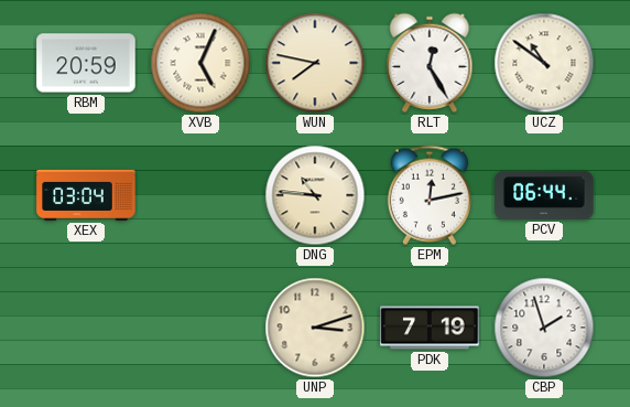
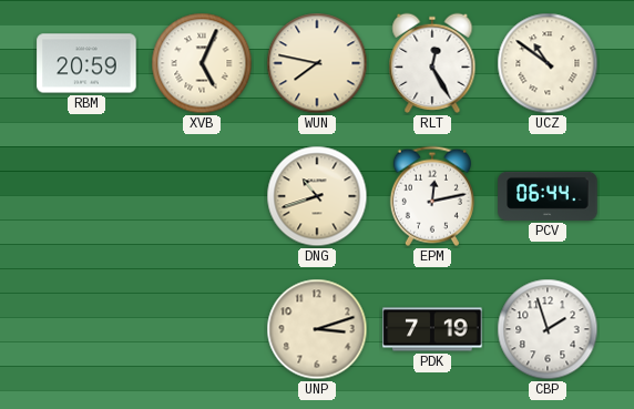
XEX: 03:04 -> none (86, 195)
DNG: 10:46 -> 10:42 (317, 196)
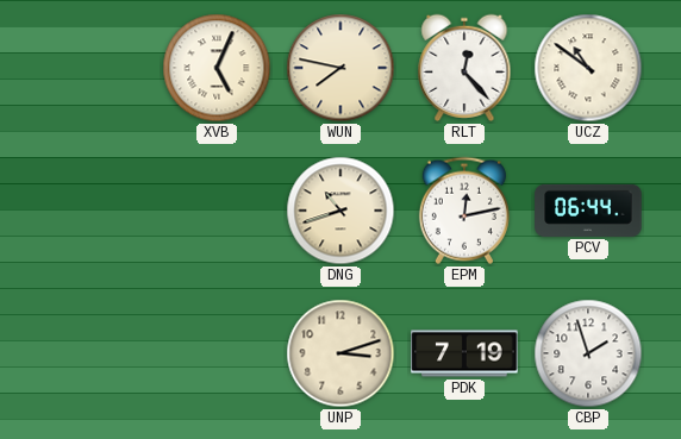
RBM: 20:59 -> none (86, 63)
RLT: 12:25 -> 12:23 (464, 68)
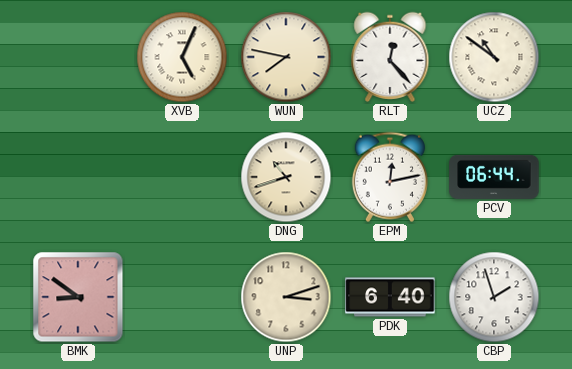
BMK: none -> 8:51 (78, 297)
PDK: 7:19 -> 6:40 (390, 297)
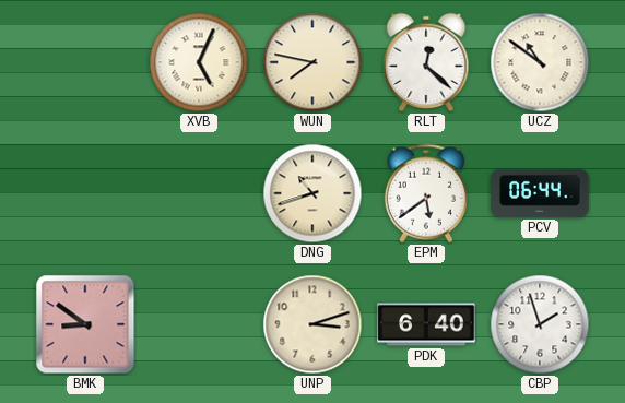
RLT: 12:23 -> 12:22 (426, 62)
EPM: 12:13 -> 5:39 (426, 193)
